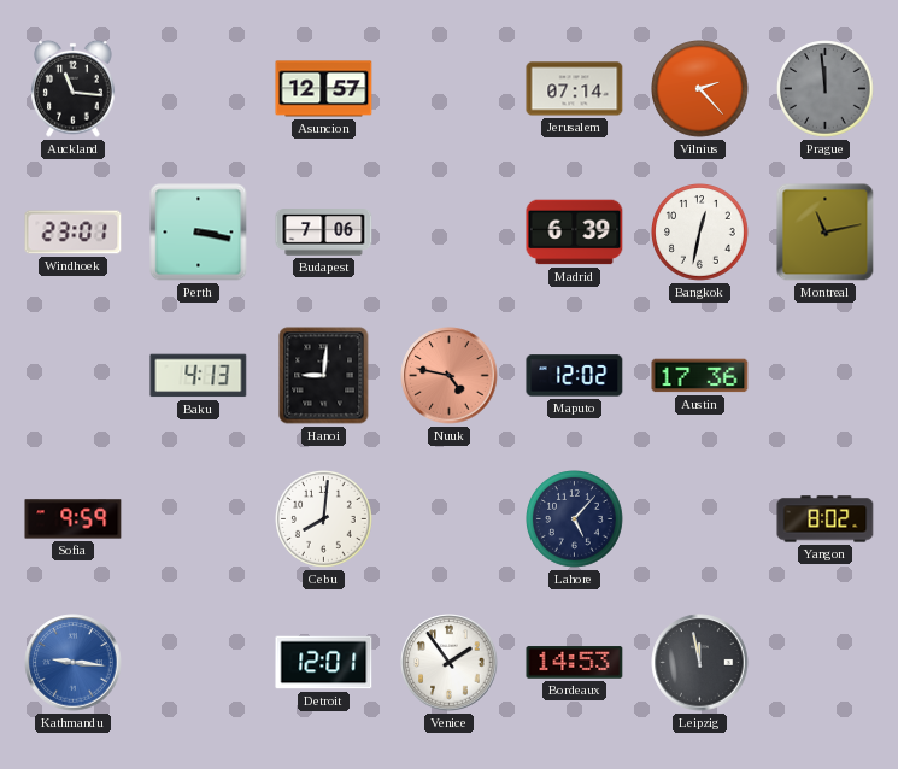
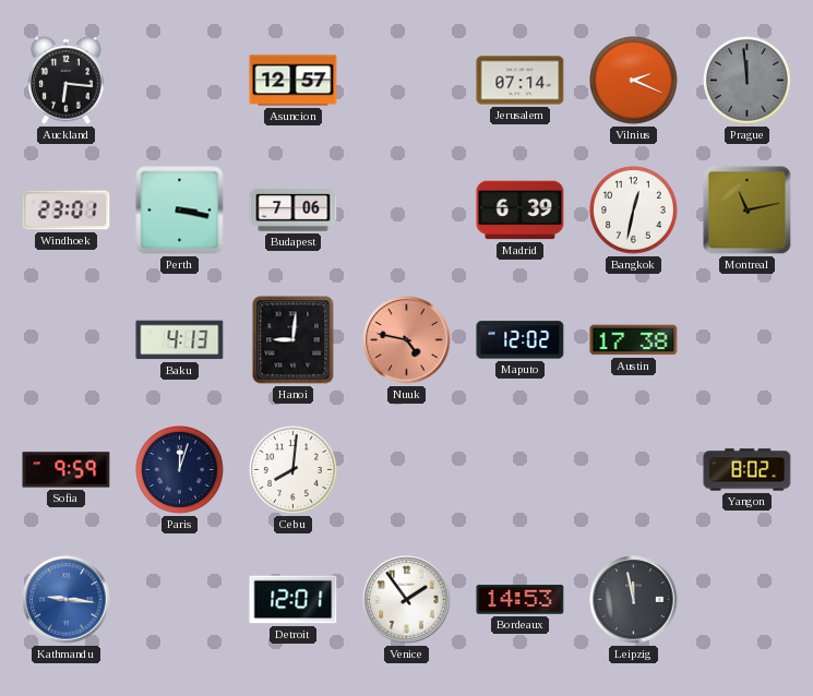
Auckland: 11:16 -> 6:16 (67, 80)
Vilnius: 2:23 -> 2:19 (634, 81)
Austin: 17:36 -> 17:38 (634, 340)
Paris: none -> 12:03 (180, 470)
Lahore: 5:07 -> none (575, 519)
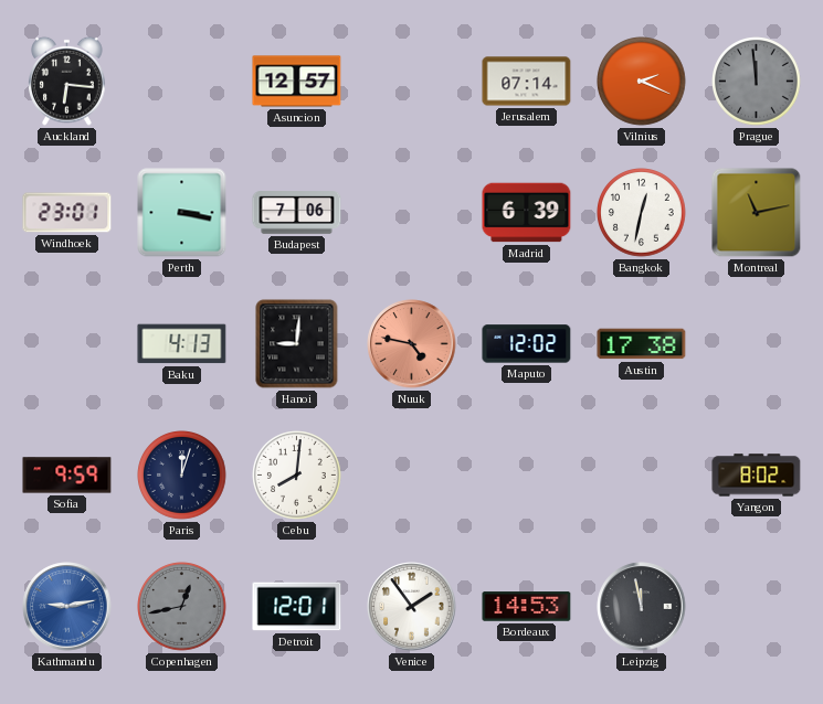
Kathmandu: 9:16 -> 9:13 (67, 607)
Copenhagen: none -> 12:43 (182, 607)
